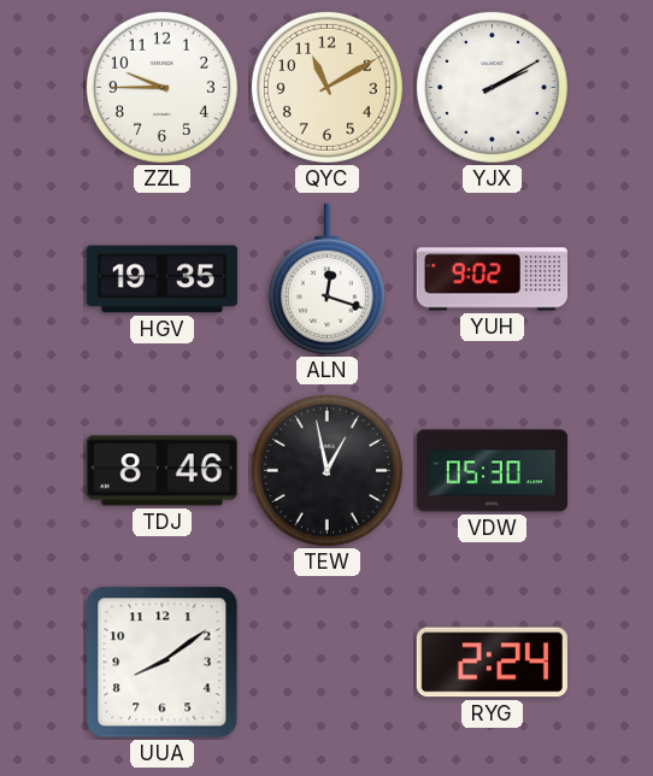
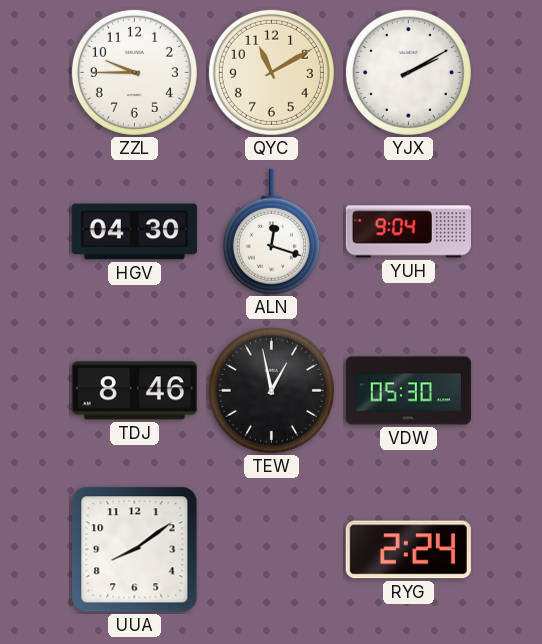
HGV: 19:35 -> 04:30 (134, 232)
YUH: 9:02 -> 9:04 (408, 232)
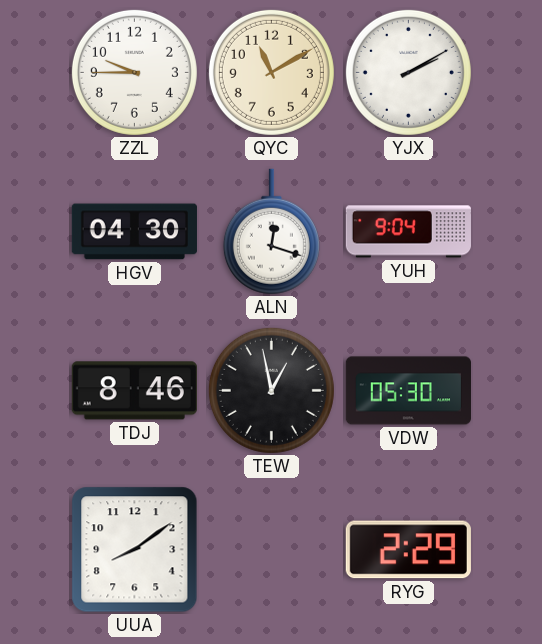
RYG: 2:24 -> 2:29 (408, 550)
